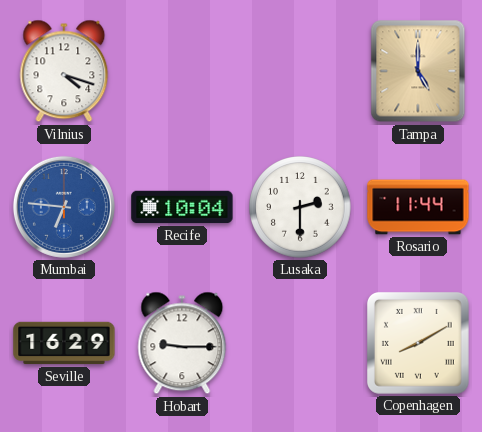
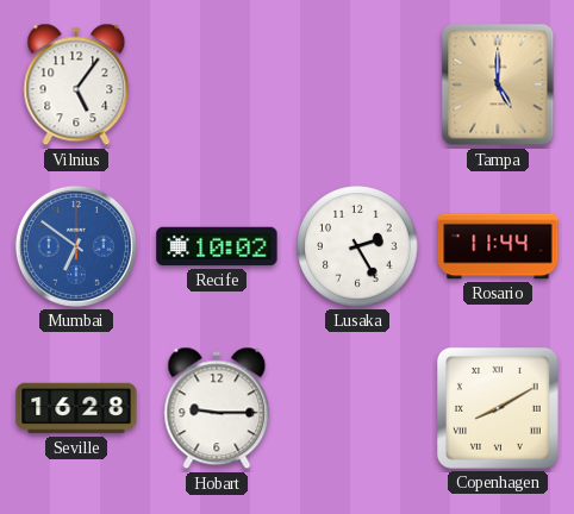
Vilnius: 4:18 -> 5:06 (76, 84)
Mumbai: 6:46 -> 6:51 (76, 246)
Recife: 10:04 -> 10:02 (217, 246)
Lusaka: 2:30 -> 2:25 (357, 246)
Seville: 16:29 -> 16:28 (76, 408)
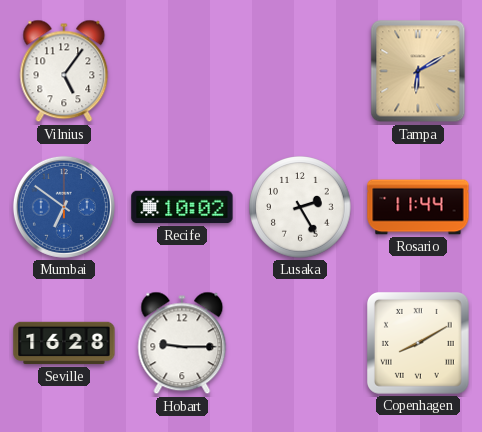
Tampa: 5:00 -> 6:10 (418, 71)
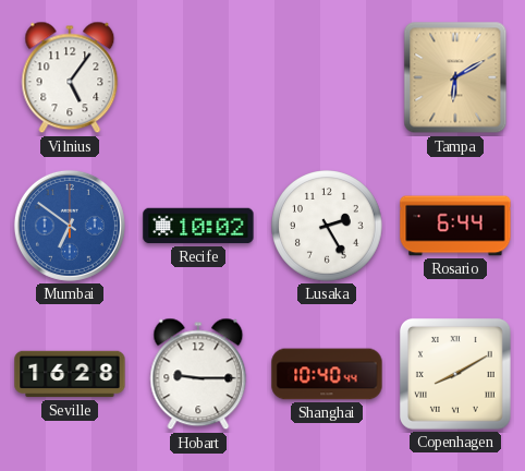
Rosario: 11:44 -> 6:44 (455, 226)
Shanghai: none -> 10:40 (327, 374)
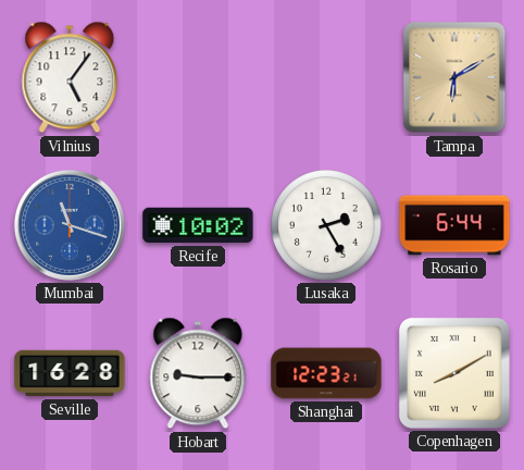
Mumbai: 6:51 -> 11:18 (70, 225)
Shanghai: 10:40 -> 12:23 (326, 373)
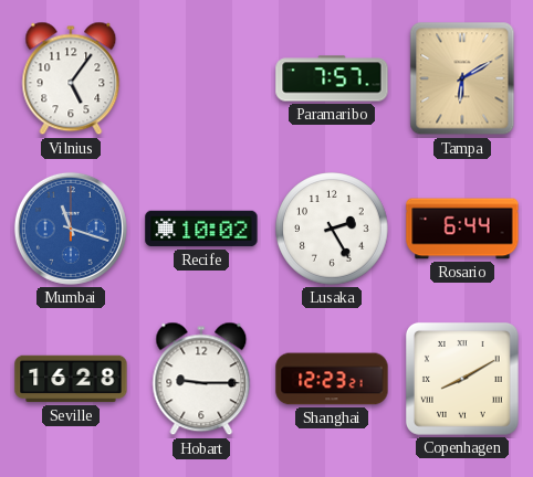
Paramaribo: none -> 7:57 (332, 78)
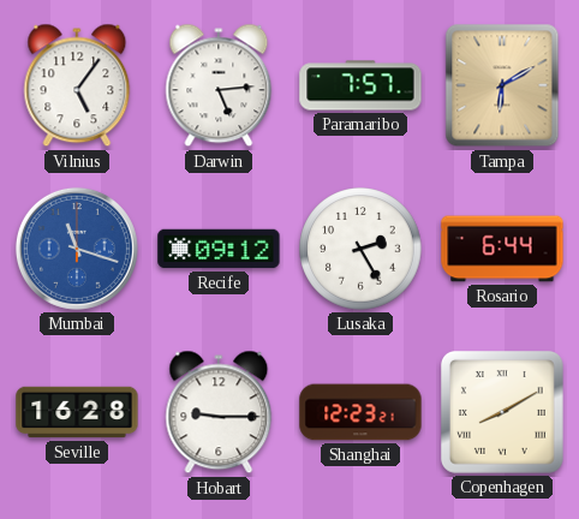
Darwin: none -> 5:14 (219, 85)
Recife: 10:02 -> 09:12 (219, 249)
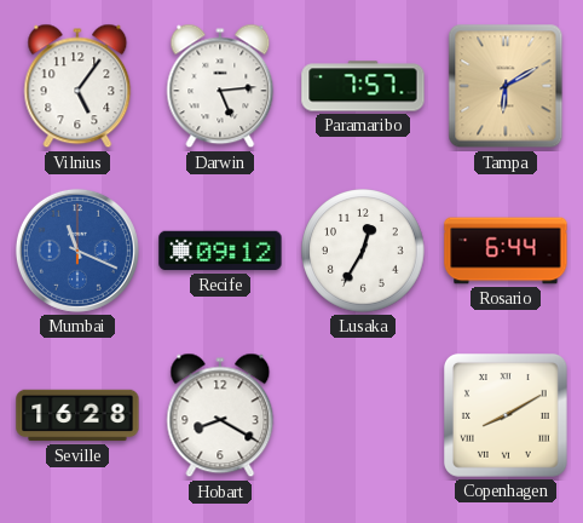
Mumbai: 11:18 -> 11:19 (77, 251)
Lusaka: 2:25 -> 12:35 (363, 251)
Hobart: 9:15 -> 8:20 (220, 415)
Shanghai: 12:23 -> none (360, 412)
